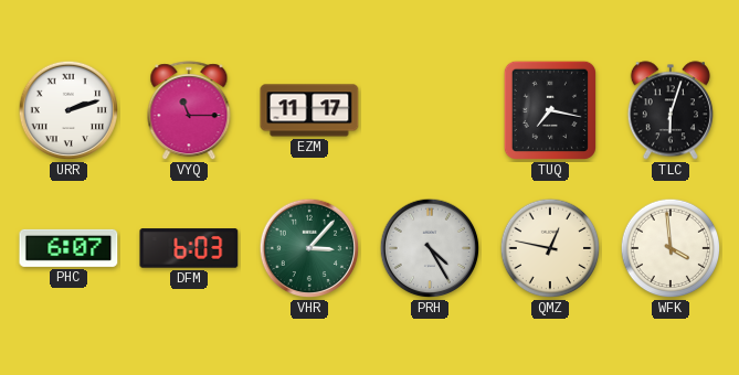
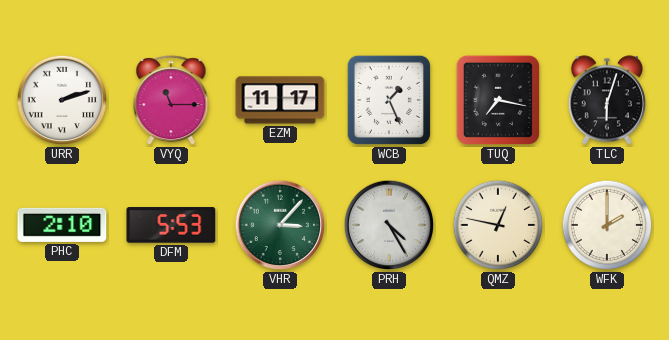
WCB: none -> 1:26 (389, 100)
PHC: 6:07 -> 2:10 (62, 225)
DFM: 6:03 -> 5:53 (171, 225)
WFK: 3:59 -> 2:00 (607, 225)
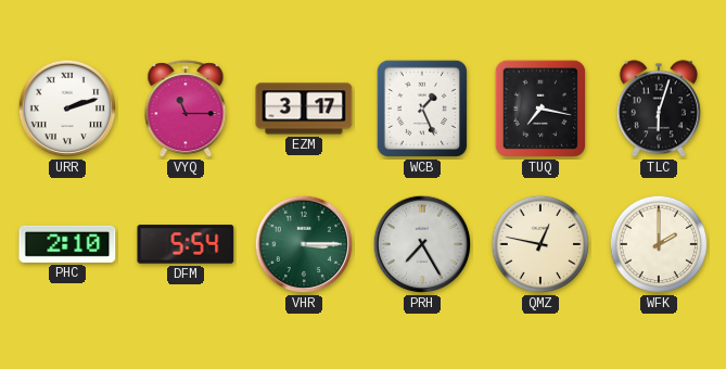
EZM: 11:17 -> 3:17 (304, 109)
DFM: 5:53 -> 5:54 (186, 244)
VHR: 3:07 -> 3:15 (304, 244)
PRH: 4:25 -> 7:25 (422, 244)
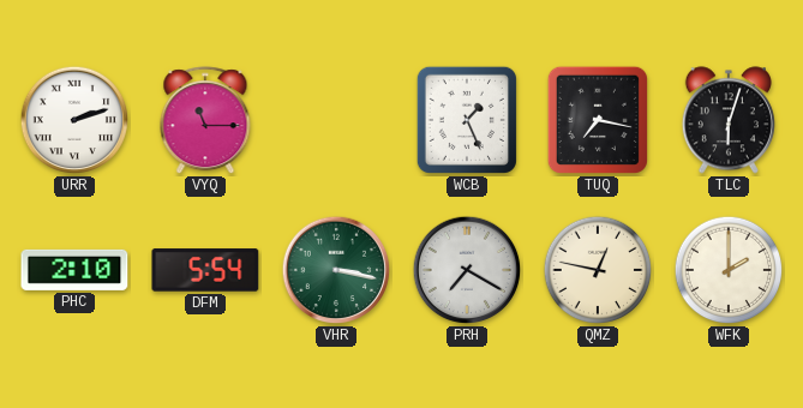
EZM: 3:17 -> none (304, 109)
VHR: 3:15 -> 3:17 (336, 270)
PRH: 7:25 -> 7:20 (467, 270)
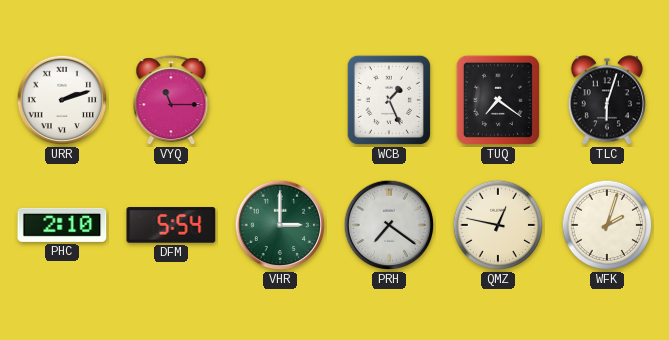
TUQ: 7:17 -> 7:21 (498, 100)
VHR: 3:17 -> 3:00 (280, 225)
PRH: 7:20 -> 7:21 (389, 225)
WFK: 2:00 -> 2:03 (607, 225)
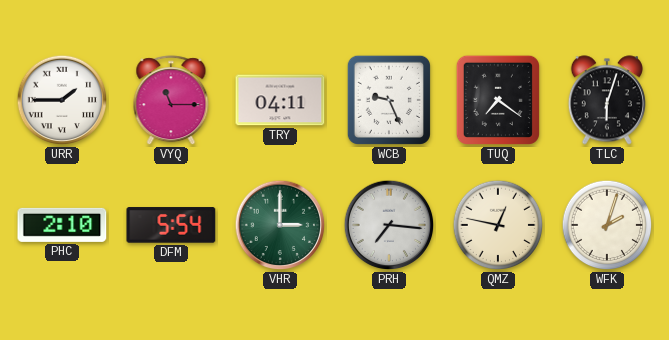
URR: 2:12 -> 1:45 (62, 100)
TRY: none -> 04:11 (280, 100)
WCB: 1:26 -> 9:26 (389, 100)
PRH: 7:21 -> 7:16 (389, 225)
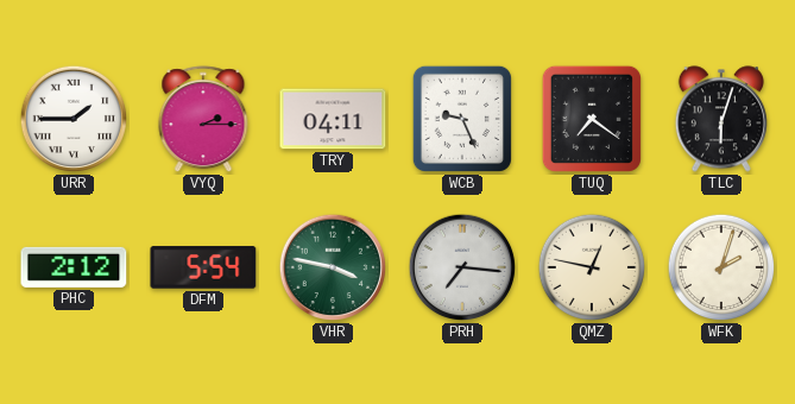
VYQ: 11:15 -> 2:15 (203, 120)
PHC: 2:10 -> 2:12 (74, 267)
VHR: 3:00 -> 3:47 (333, 267)
